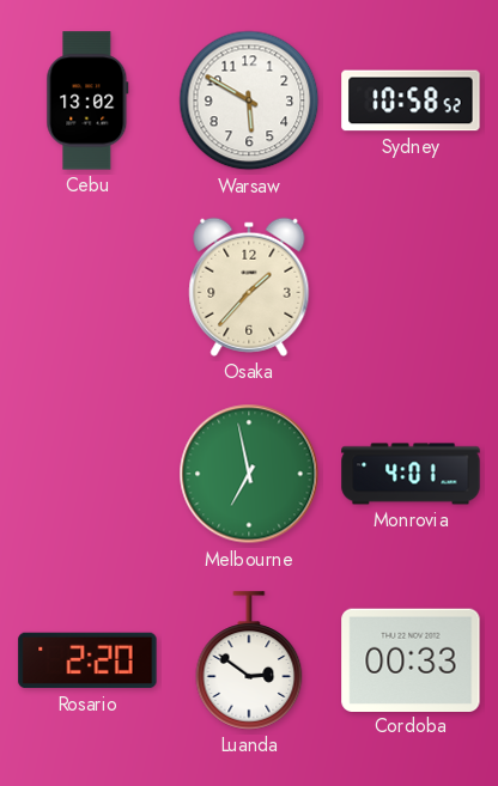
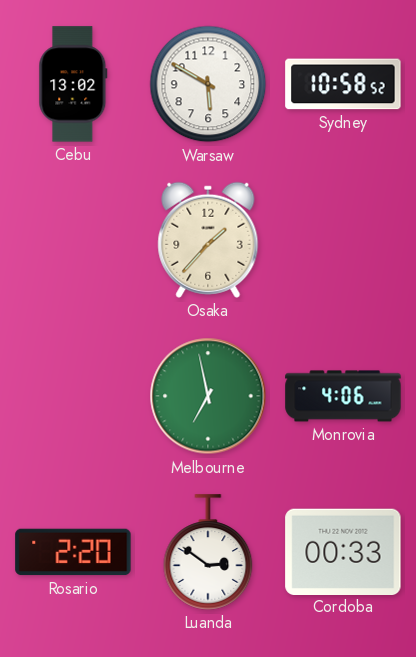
Monrovia: 4:01 -> 4:06 (343, 396)
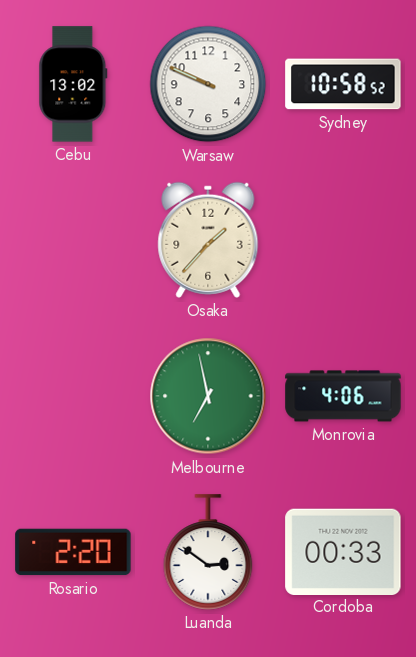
Warsaw: 5:50 -> 9:49 (208, 84)
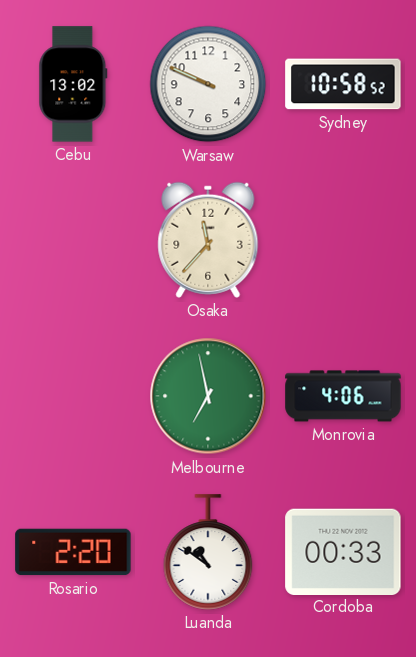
Osaka: 1:37 -> 11:37 (208, 240)
Luanda: 2:51 -> 10:51 (208, 552)
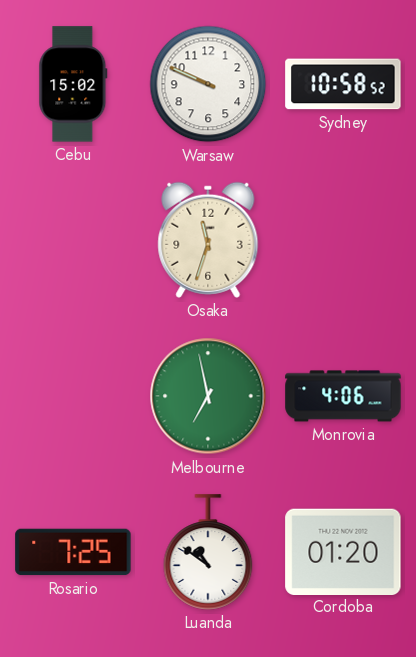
Cebu: 13:02 -> 15:02 (73, 84)
Osaka: 11:37 -> 11:33 (208, 240)
Rosario: 2:20 -> 7:25 (73, 552)
Cordoba: 00:33 -> 01:20 (343, 551)
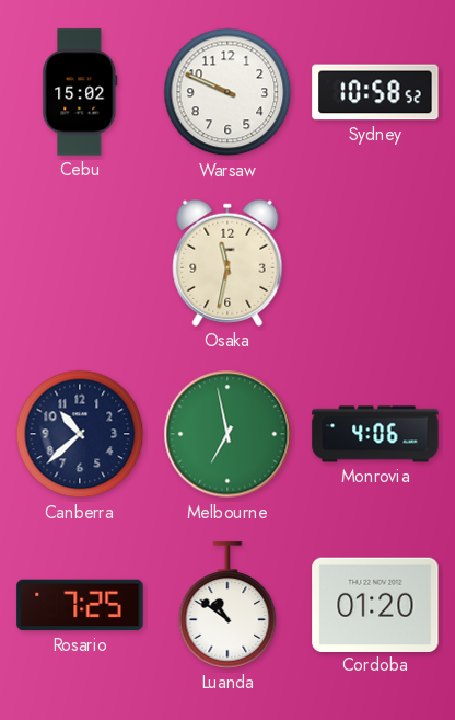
Osaka: 11:33 -> 11:32 (227, 263)
Canberra: none -> 10:38 (80, 434)
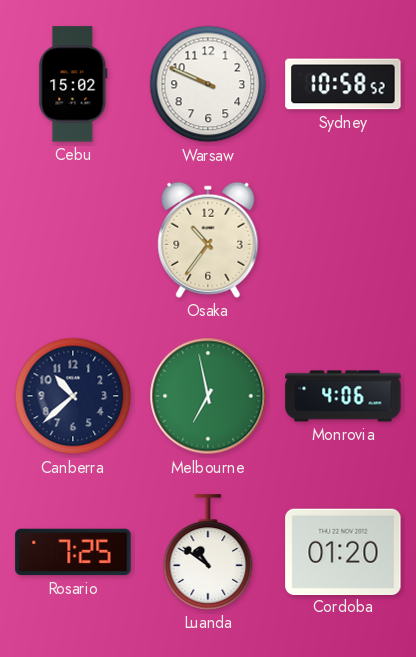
Osaka: 11:32 -> 10:36 (208, 240)
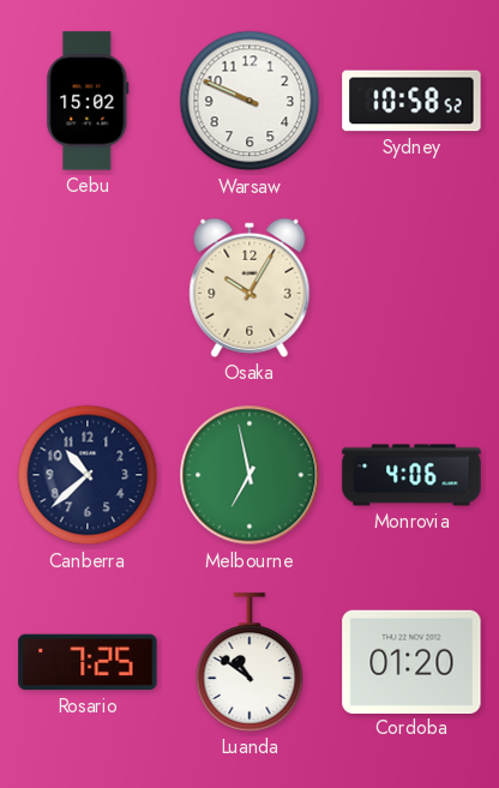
Osaka: 10:36 -> 10:05 (249, 288)
